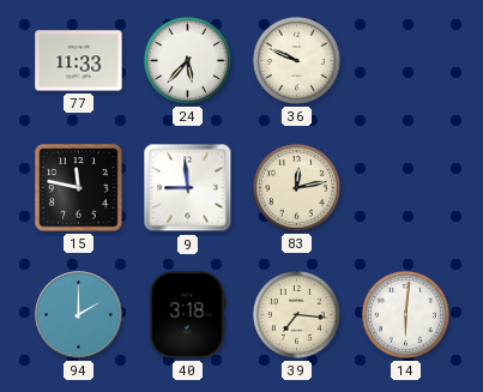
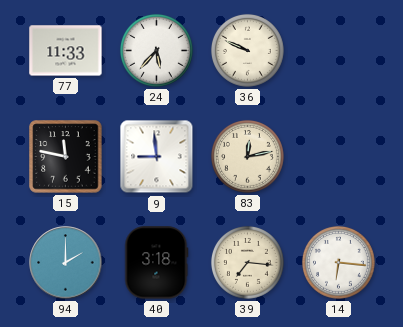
14: 6:01 -> 6:16 (338, 262)
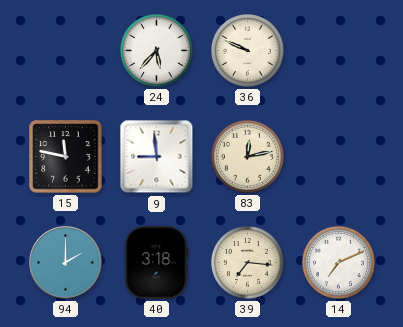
77: 11:33 -> none (66, 51)
14: 6:16 -> 7:11 (338, 262)
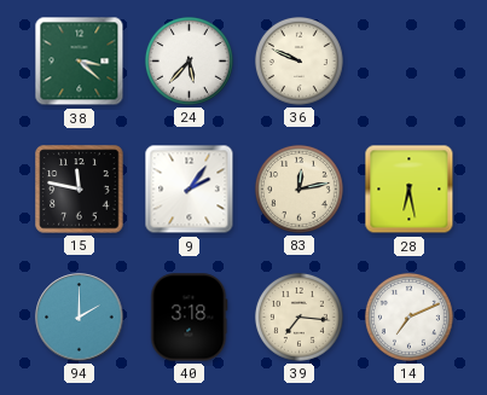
38: none -> 3:22 (80, 62)
9: 8:59 -> 2:06 (190, 190)
28: none -> 6:28 (410, 190)
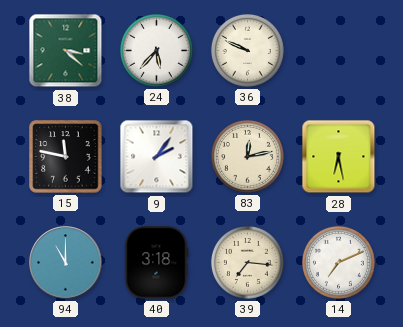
94: 2:00 -> 11:00 (66, 263)
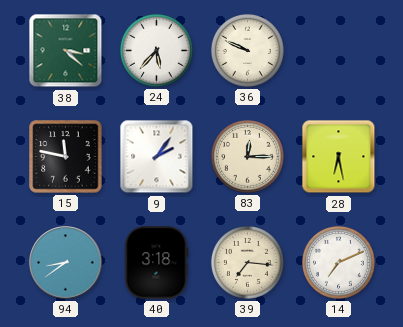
83: 12:13 -> 12:15 (247, 156)
94: 11:00 -> 8:39 (66, 263)
